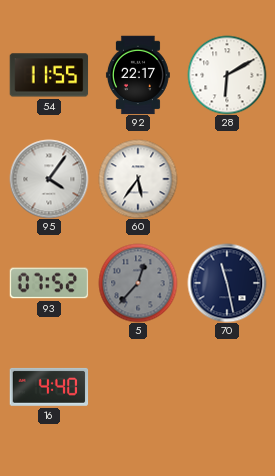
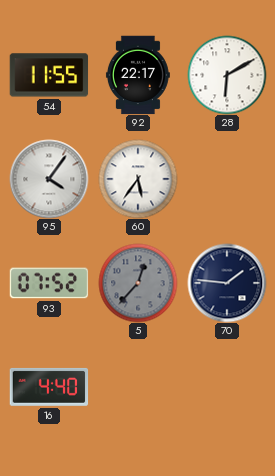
70: 11:28 -> 1:46 (227, 283)
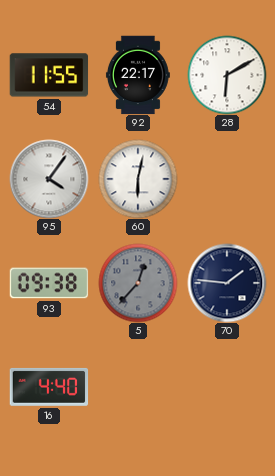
60: 5:36 -> 6:02 (138, 179)
93: 07:52 -> 09:38 (49, 283)
